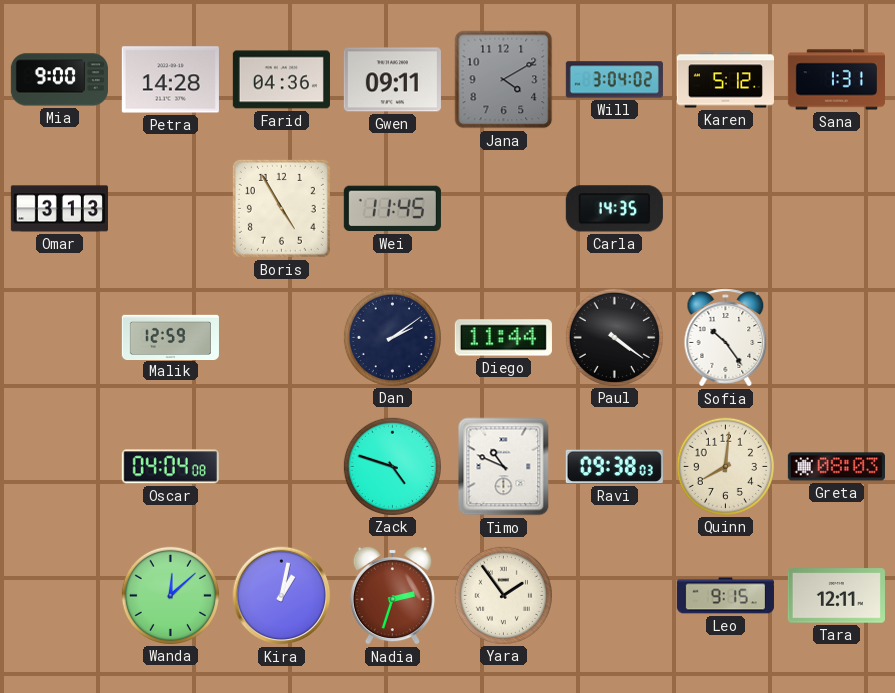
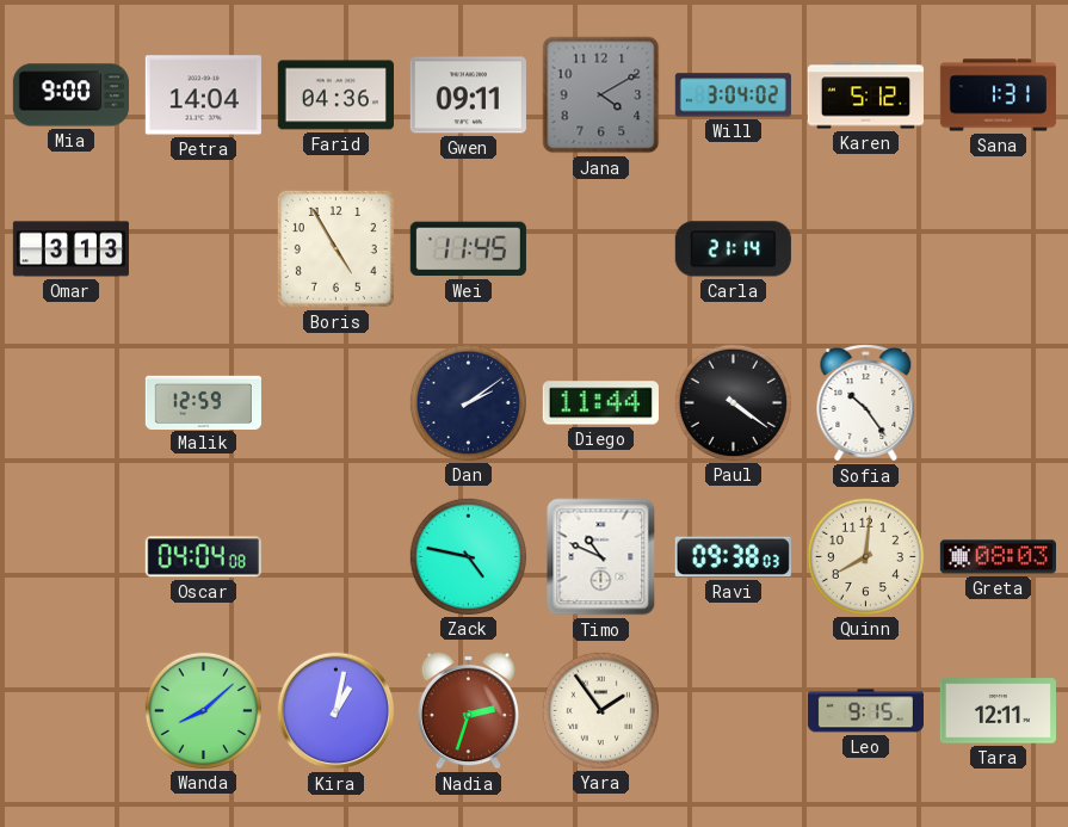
Petra: 14:28 -> 14:04 (203, 95)
Carla: 14:35 -> 21:14 (733, 249)
Zack: 4:48 -> 4:47 (468, 556)
Wanda: 12:08 -> 8:08 (203, 710)
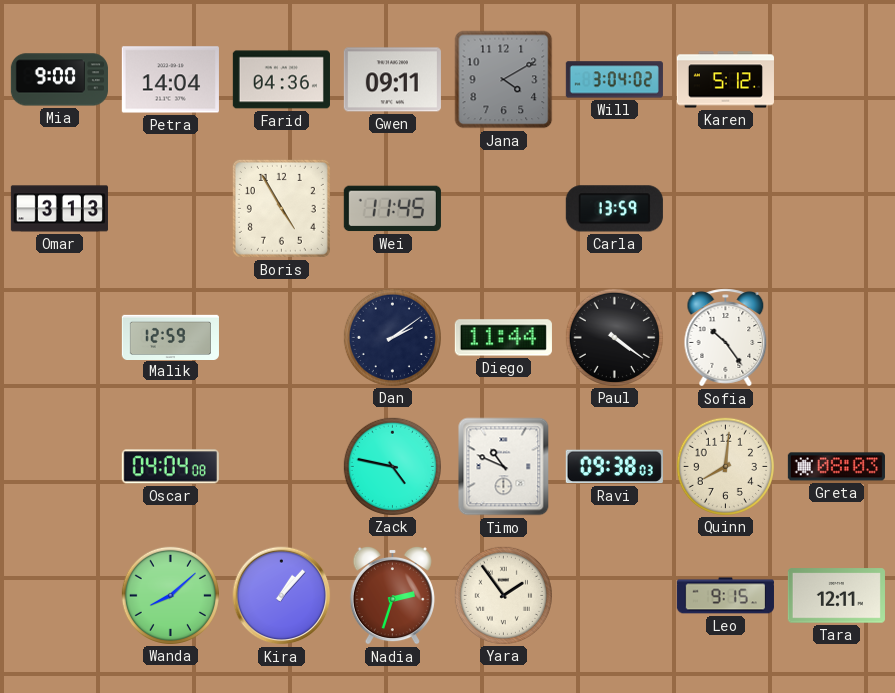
Sana: 1:31 -> none (998, 95)
Carla: 21:14 -> 13:59 (614, 209)
Kira: 1:02 -> 1:07 (282, 596)
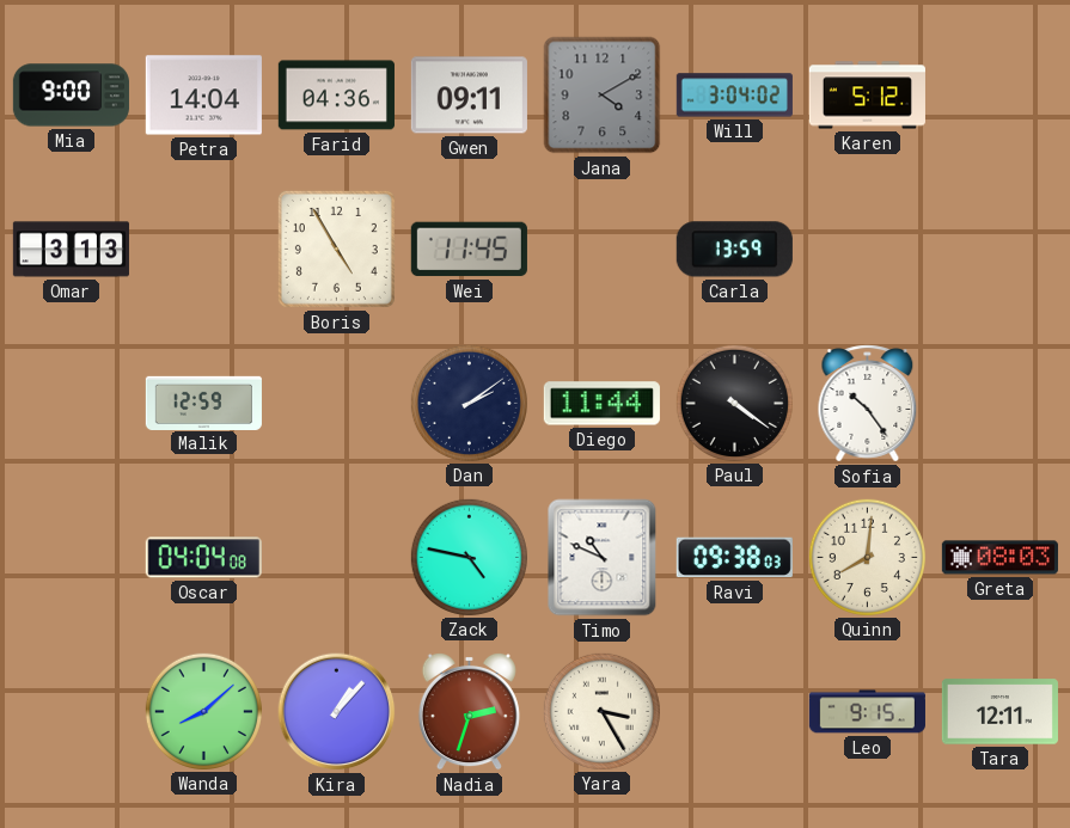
Yara: 1:54 -> 3:25 (601, 711)
